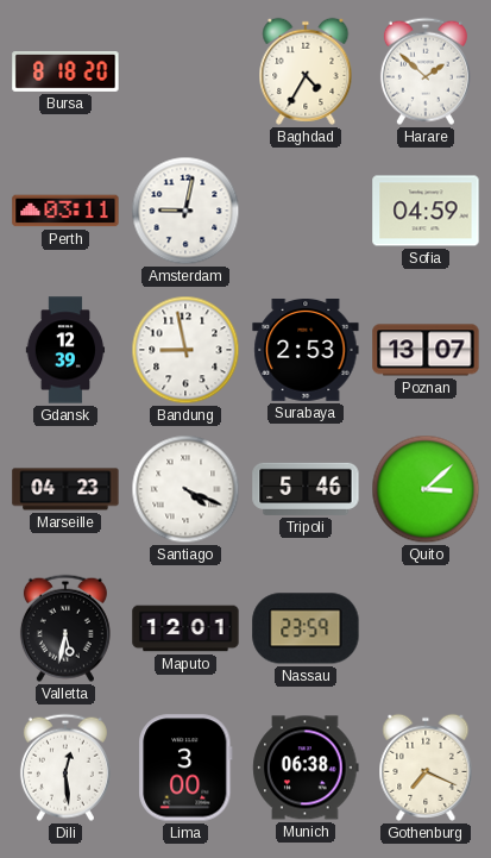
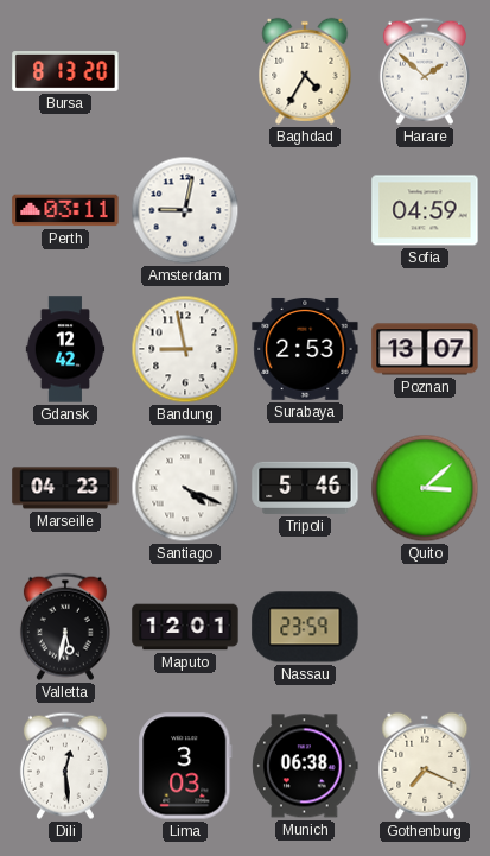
Bursa: 8:18 -> 8:13 (65, 72)
Gdansk: 12:39 -> 12:42 (65, 349)
Lima: 3:00 -> 3:03 (185, 766)
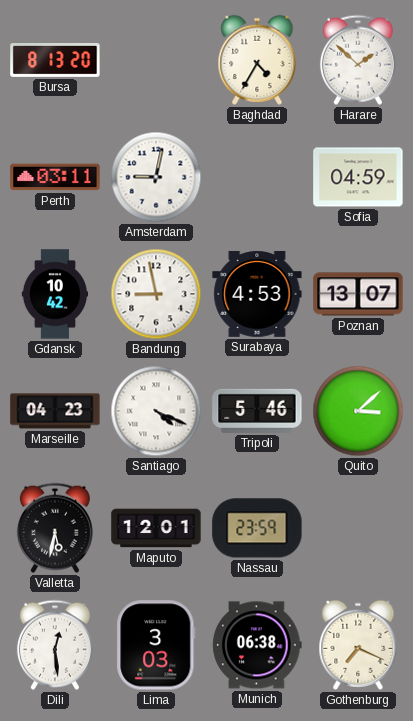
Gdansk: 12:42 -> 10:42 (55, 294)
Surabaya: 2:53 -> 4:53 (257, 294)
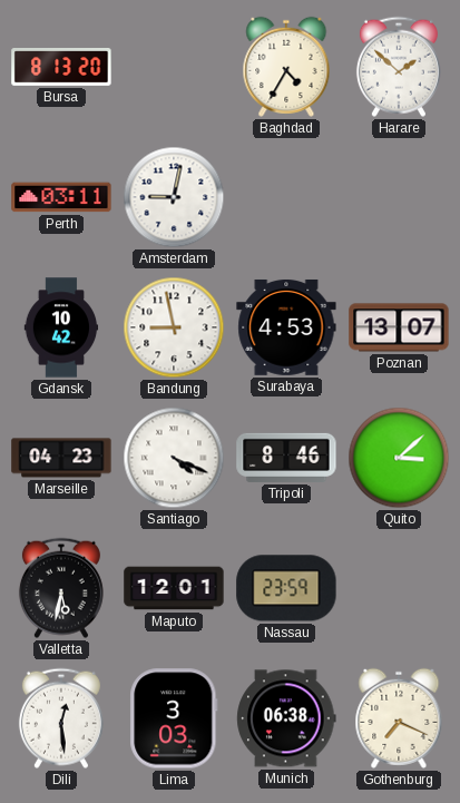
Sofia: 04:59 -> none (358, 177)
Tripoli: 5:46 -> 8:46 (286, 458)
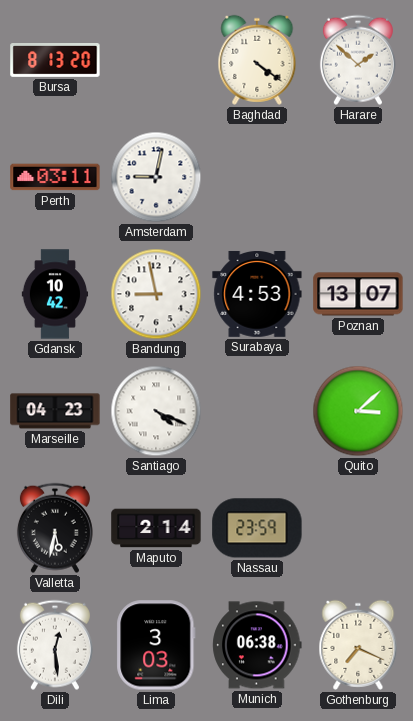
Baghdad: 4:35 -> 4:21 (257, 60)
Tripoli: 8:46 -> none (286, 458)
Maputo: 12:01 -> 2:14 (156, 528)
